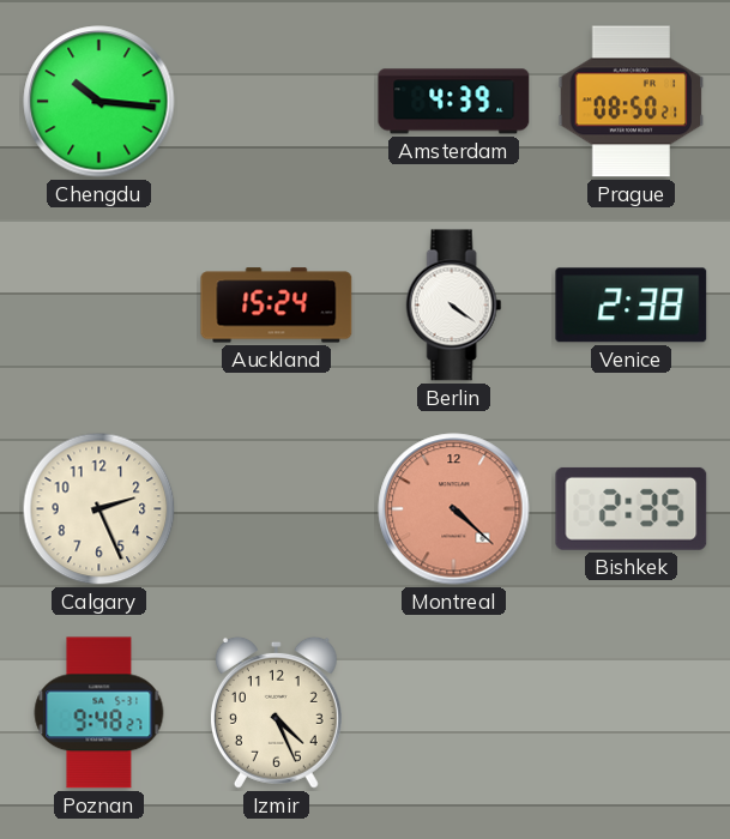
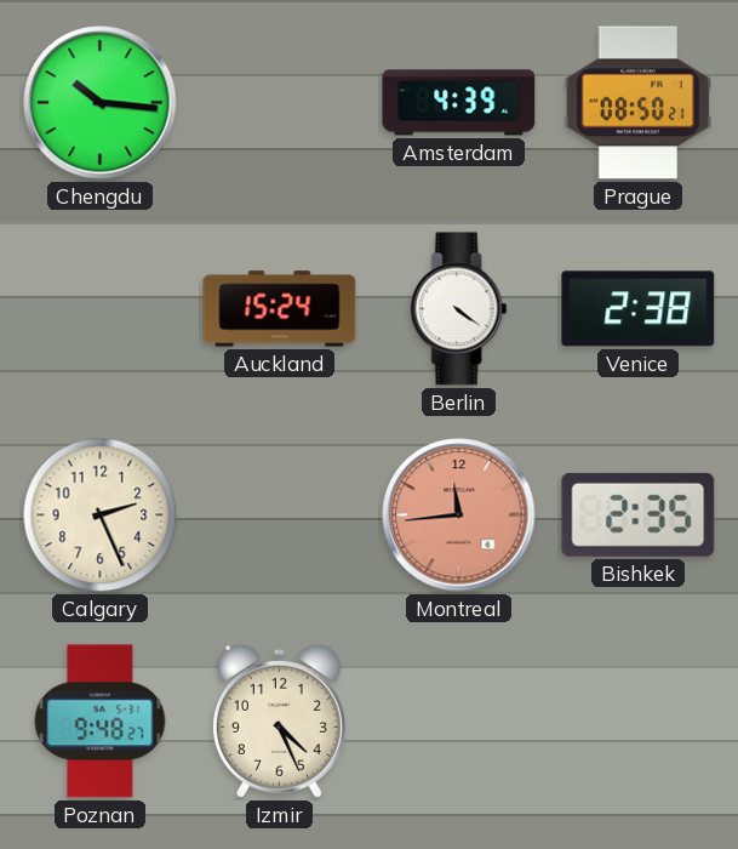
Montreal: 4:22 -> 11:44 (459, 515)
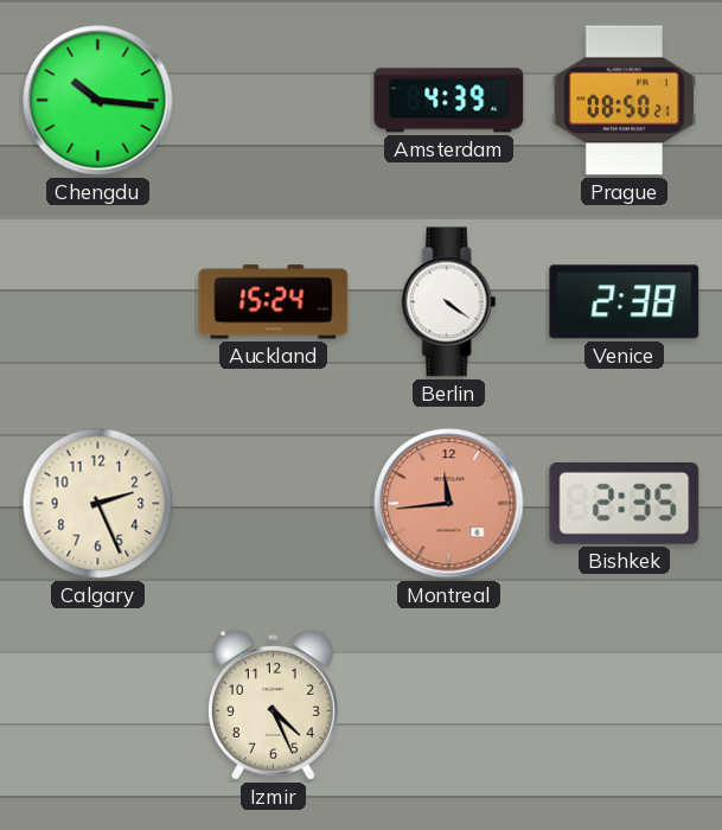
Poznan: 9:48 -> none (101, 722)
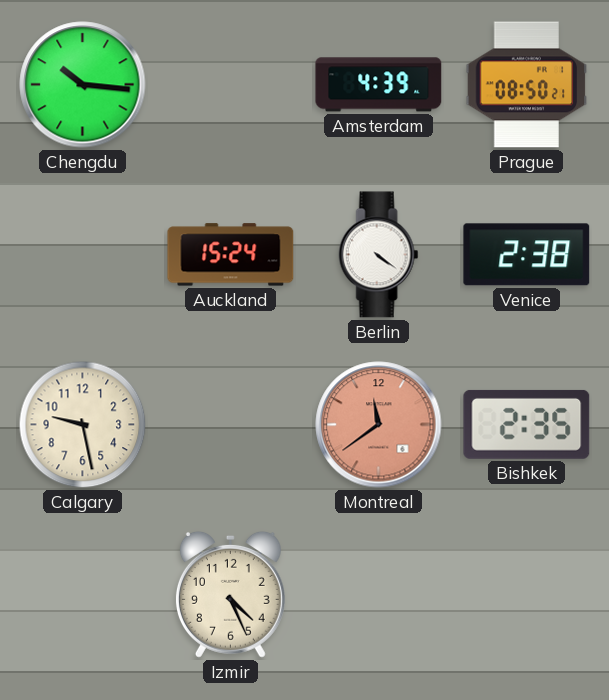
Calgary: 2:26 -> 9:28 (83, 425)
Montreal: 11:44 -> 11:39 (379, 425)
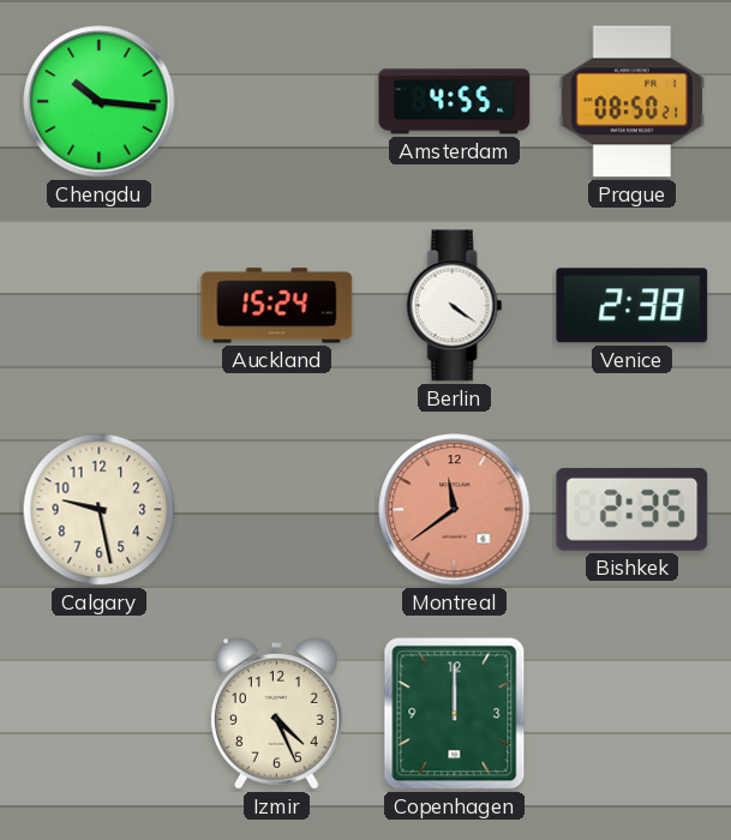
Amsterdam: 4:39 -> 4:55 (455, 102)
Copenhagen: none -> 12:00 (455, 714)
